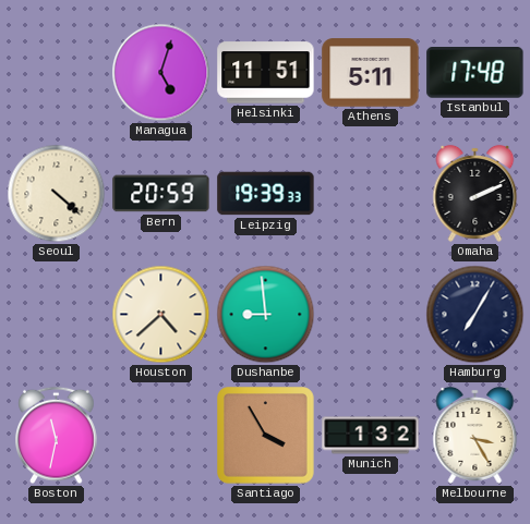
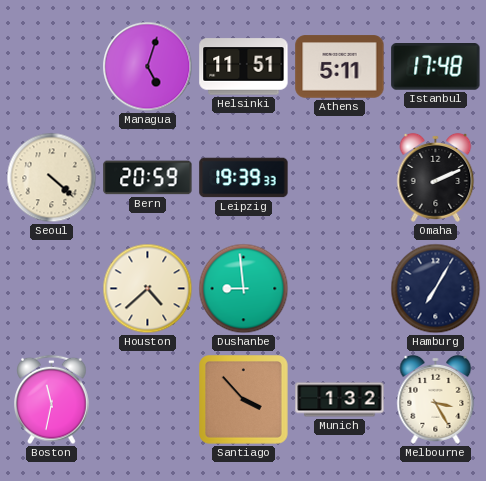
Santiago: 3:55 -> 3:53 (244, 400)
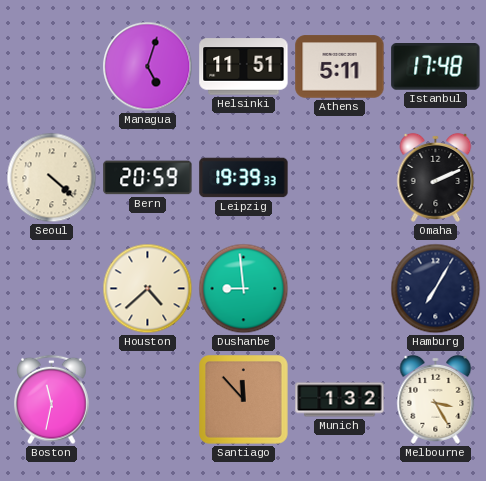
Santiago: 3:53 -> 11:53 (244, 400)
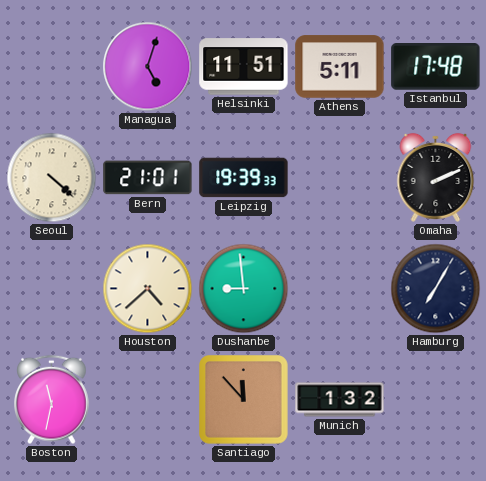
Bern: 20:59 -> 21:01 (148, 178)
Melbourne: 3:25 -> none (436, 399)
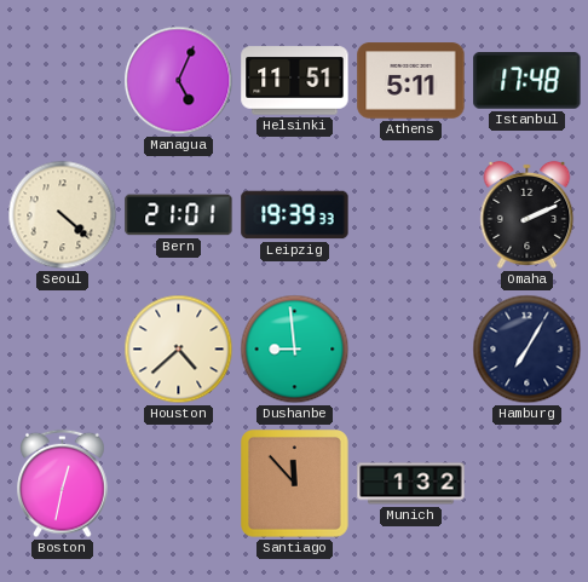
Managua: 5:03 -> 5:04 (179, 81)
Boston: 11:32 -> 12:32 (63, 484)
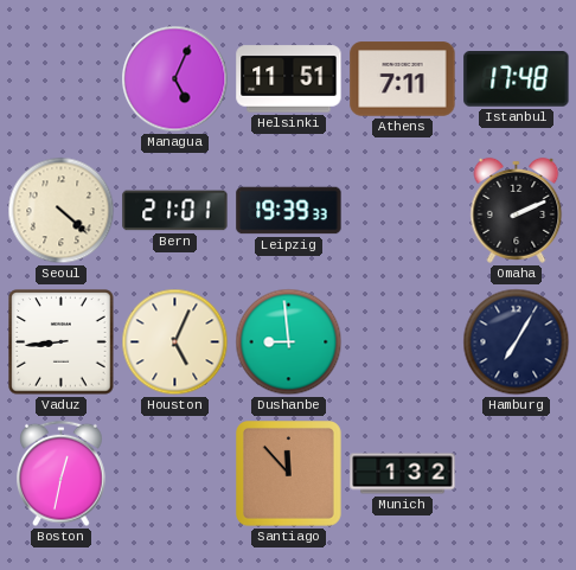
Athens: 5:11 -> 7:11 (403, 79)
Vaduz: none -> 8:44 (62, 342)
Houston: 4:38 -> 5:04 (175, 342)
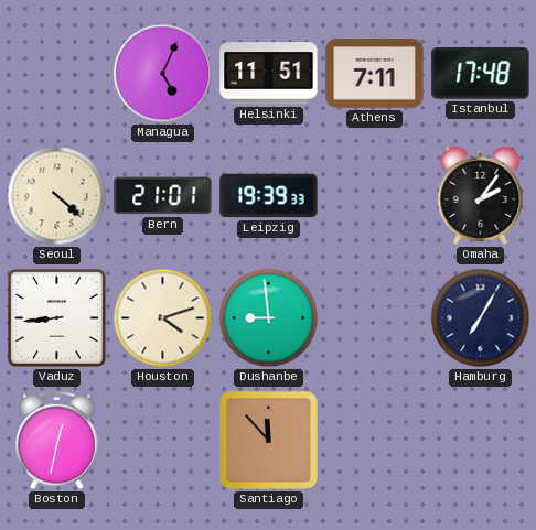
Omaha: 2:11 -> 2:06 (481, 195)
Houston: 5:04 -> 4:12 (163, 318)
Munich: 1:32 -> none (403, 474)
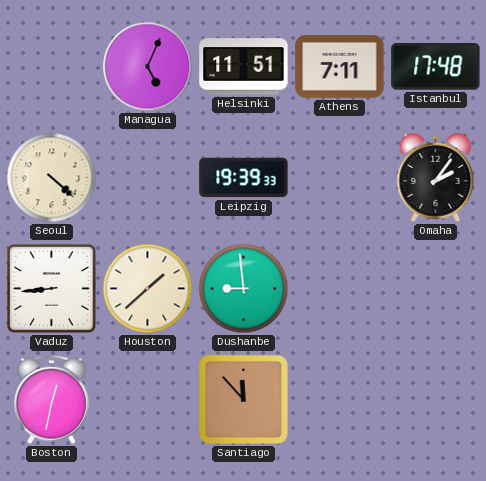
Bern: 21:01 -> none (163, 196)
Houston: 4:12 -> 1:38 (148, 289)
Hamburg: 7:05 -> none (481, 318)
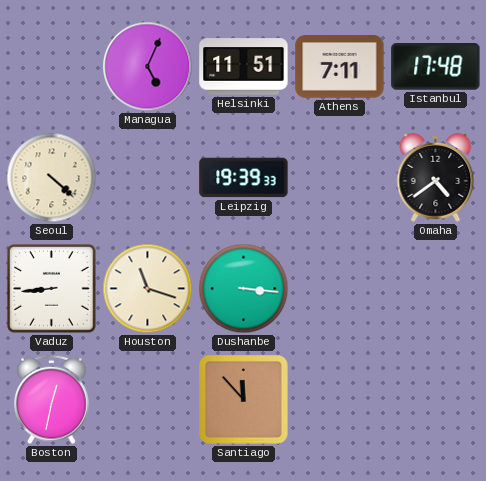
Omaha: 2:06 -> 4:39 (436, 177)
Houston: 1:38 -> 11:18 (148, 289)
Dushanbe: 8:59 -> 3:16 (244, 289)
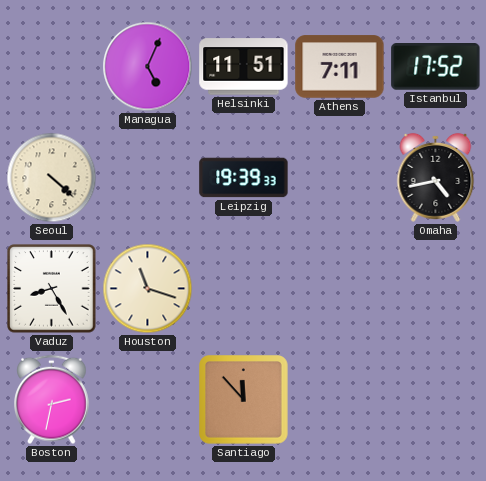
Istanbul: 17:48 -> 17:52 (436, 67)
Omaha: 4:39 -> 4:43 (436, 177)
Vaduz: 8:44 -> 8:25 (52, 289)
Dushanbe: 3:16 -> none (244, 289)
Boston: 12:32 -> 2:32 (52, 400)
